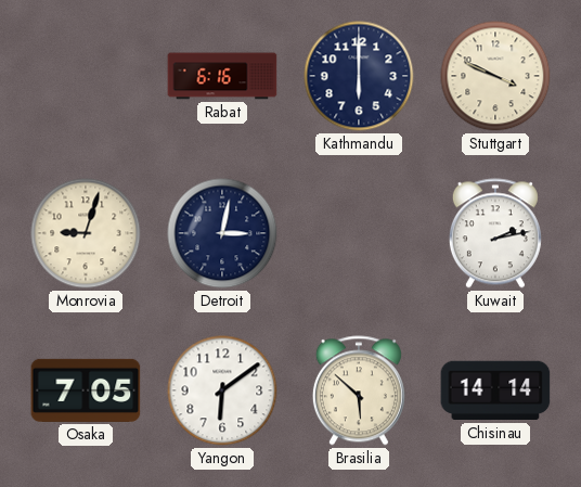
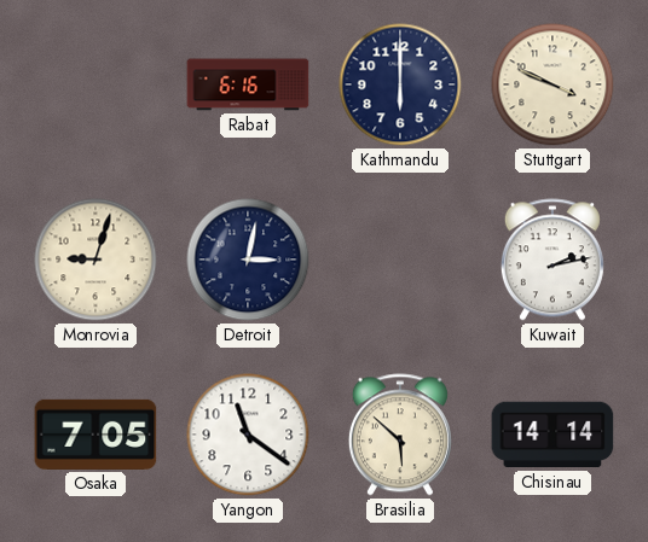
Yangon: 6:09 -> 11:21 (248, 435)
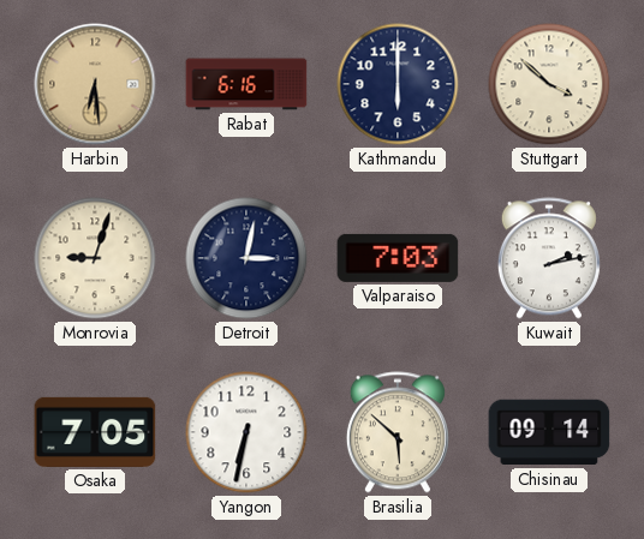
Harbin: none -> 6:29 (95, 84)
Stuttgart: 3:49 -> 3:52 (549, 84)
Valparaiso: none -> 7:03 (398, 258)
Yangon: 11:21 -> 6:32 (246, 432)
Chisinau: 14:14 -> 09:14 (549, 432)
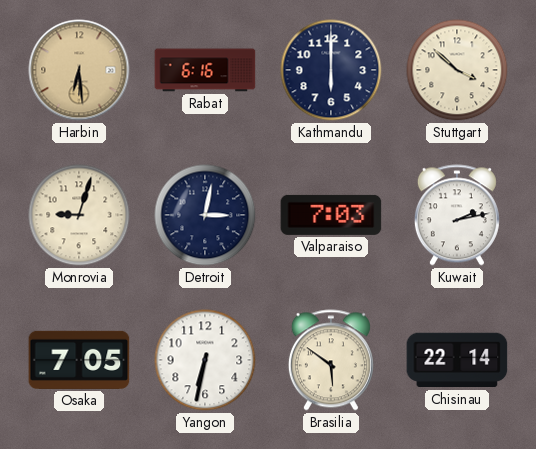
Brasilia: 5:52 -> 5:51 (331, 360)
Chisinau: 09:14 -> 22:14 (457, 360)
